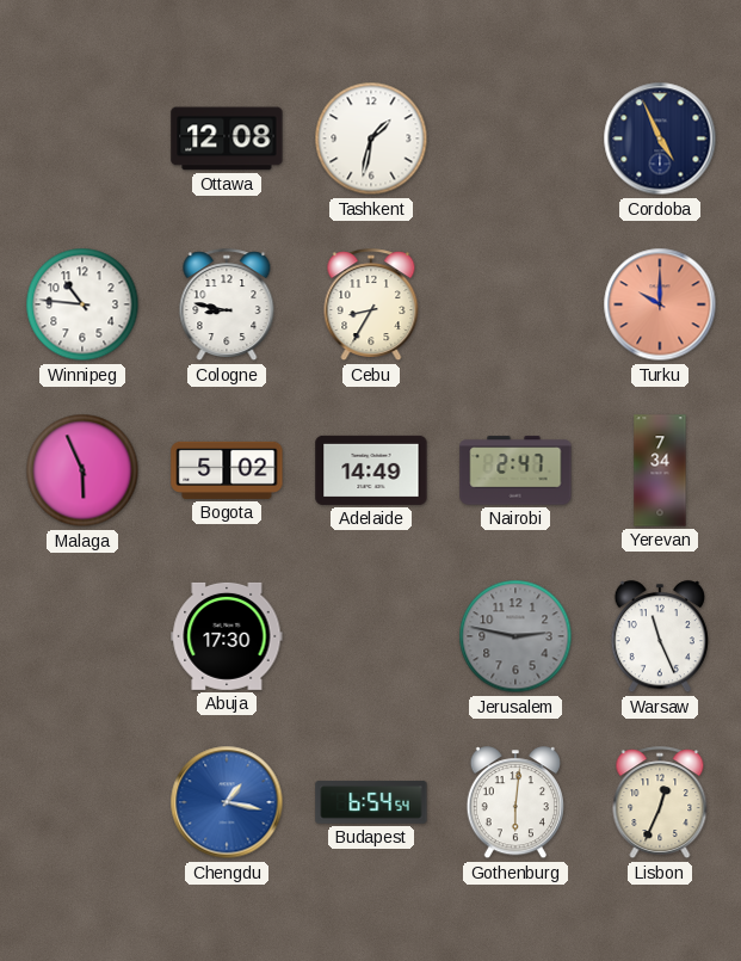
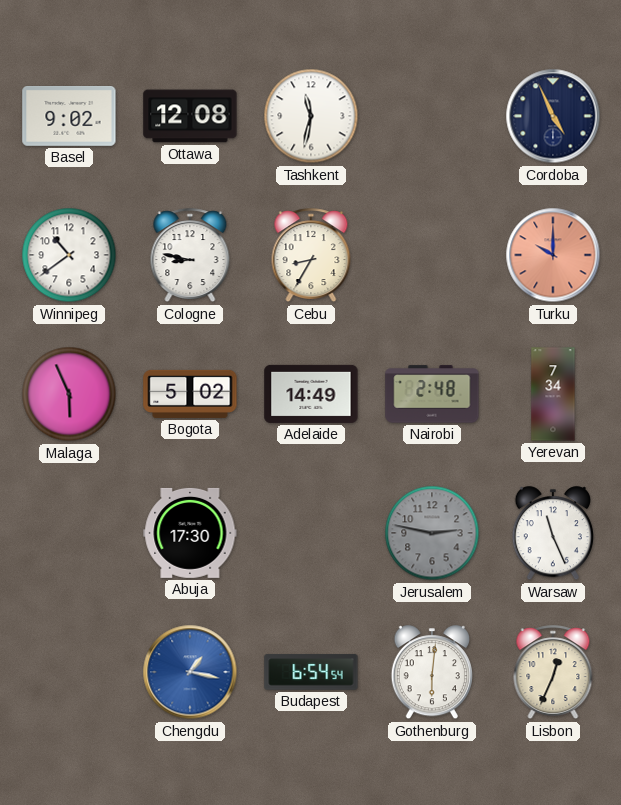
Basel: none -> 9:02 (69, 117)
Tashkent: 1:32 -> 11:32 (311, 116)
Winnipeg: 10:46 -> 10:39 (69, 255)
Nairobi: 2:47 -> 2:48 (432, 394)
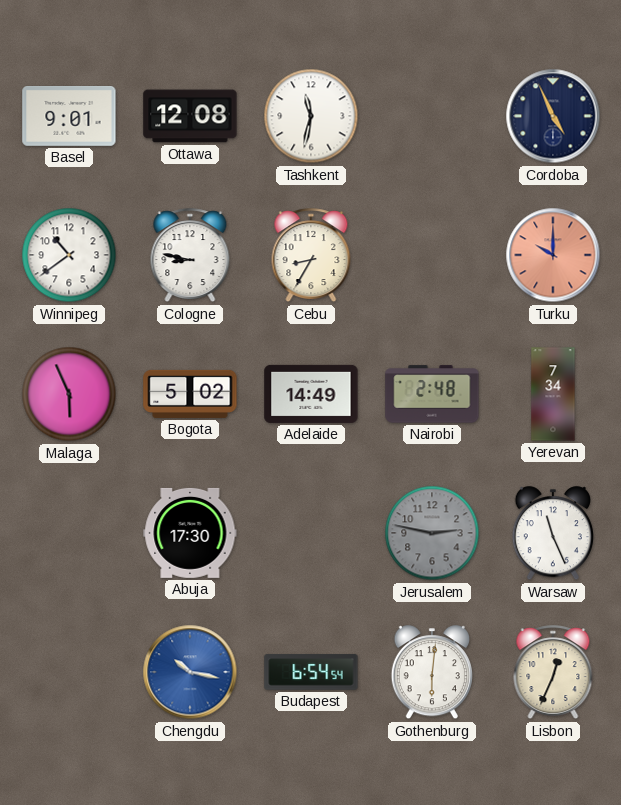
Basel: 9:02 -> 9:01 (69, 117)
Chengdu: 1:17 -> 10:17 (190, 672)
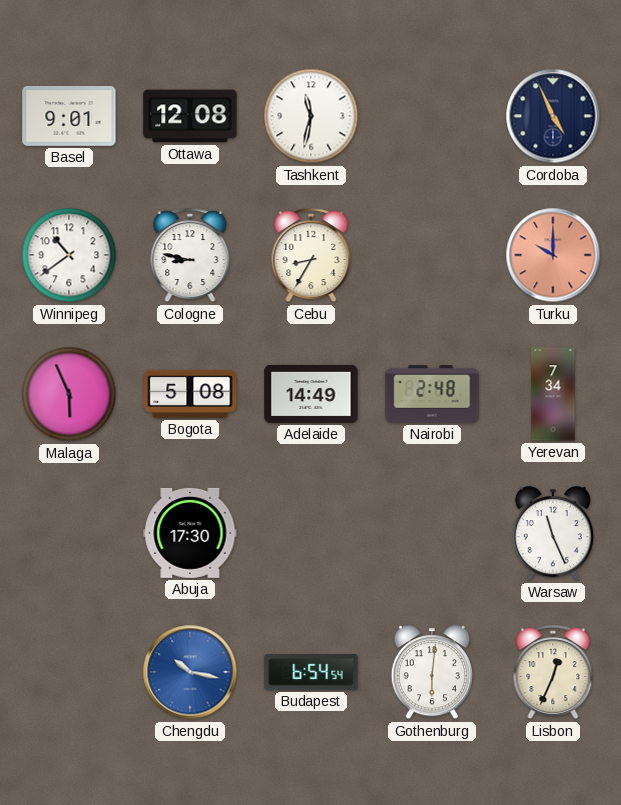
Bogota: 5:02 -> 5:08 (190, 394)
Jerusalem: 2:47 -> none (432, 533)
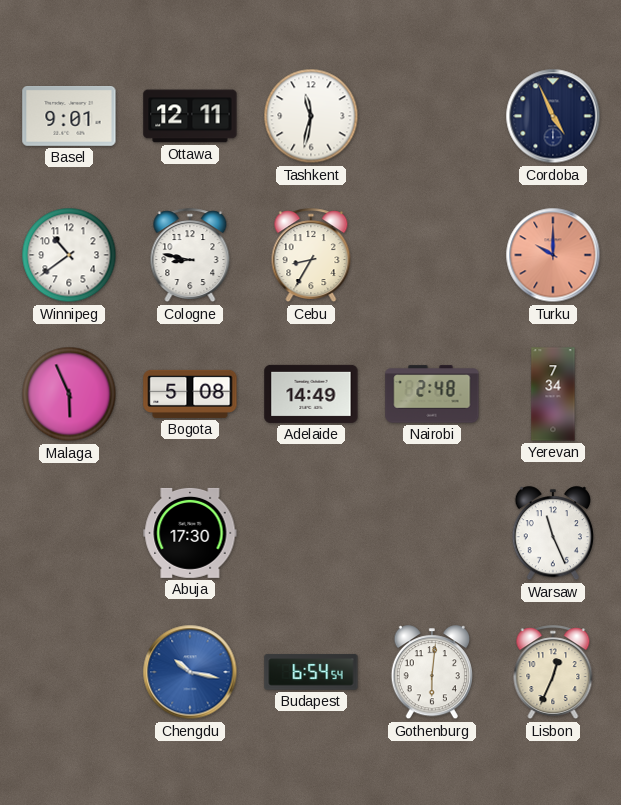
Ottawa: 12:08 -> 12:11 (190, 116)
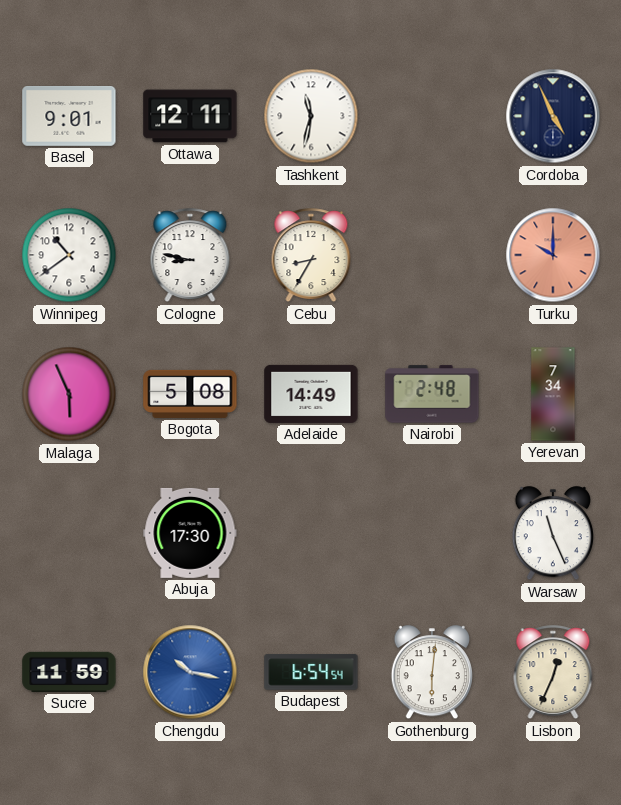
Sucre: none -> 11:59 (69, 672)
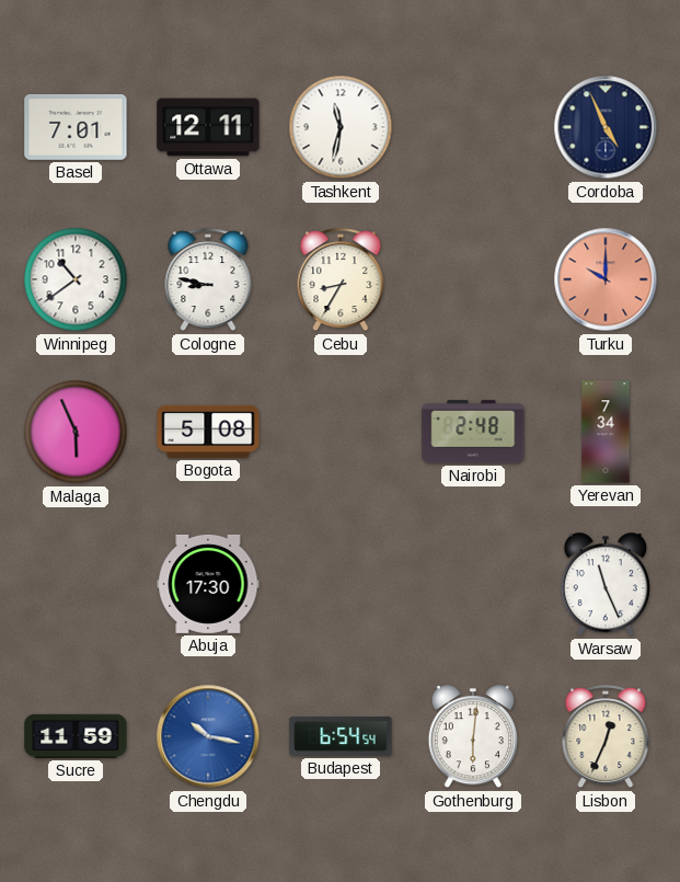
Basel: 9:01 -> 7:01 (76, 128)
Adelaide: 14:49 -> none (311, 394)
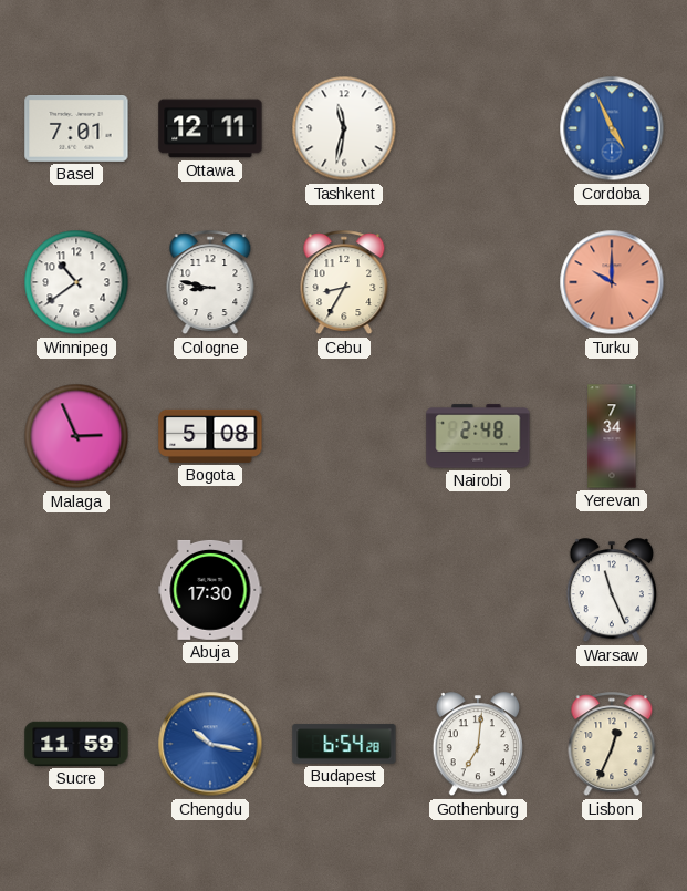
Cordoba dial: navy -> blue (612, 128)
Malaga: 5:56 -> 2:56 (76, 436)
Budapest: 6:54:54 -> 6:54:28 (344, 744)
Gothenburg: 6:01 -> 7:01 (478, 745)
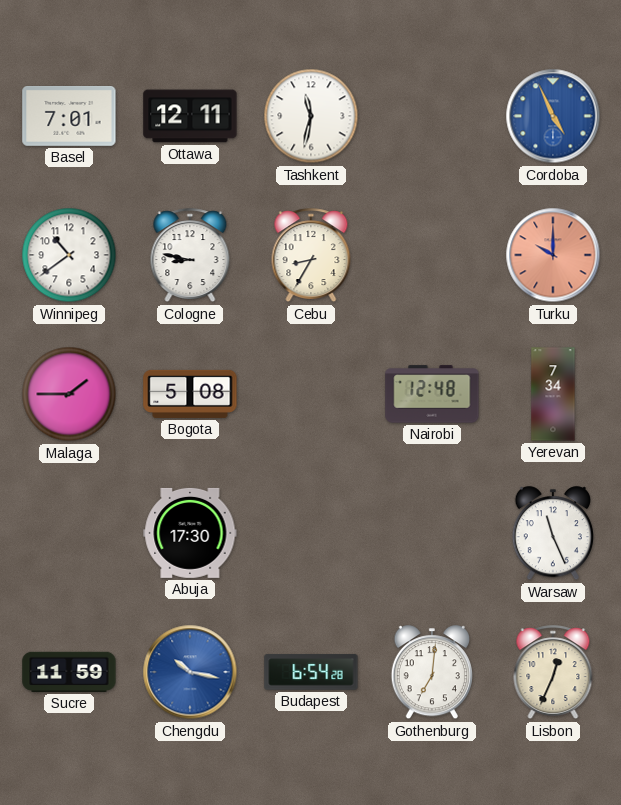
Malaga: 2:56 -> 1:45 (69, 394)
Nairobi: 2:48 -> 12:48 (432, 394)
